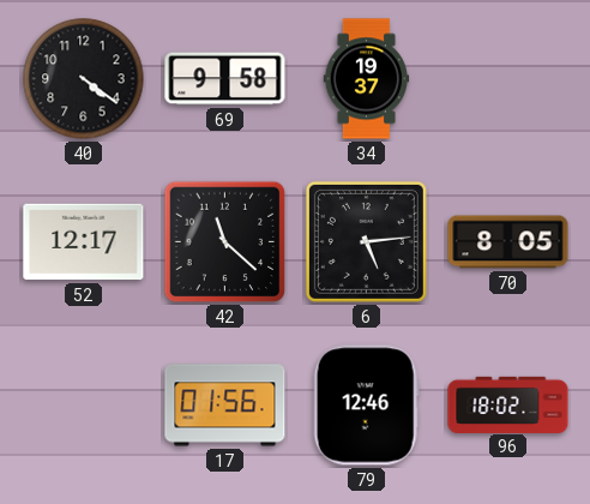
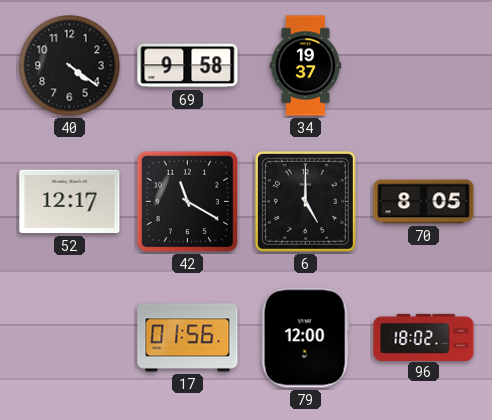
42: 11:22 -> 11:20 (188, 202)
6: 5:14 -> 5:00 (305, 201)
79: 12:46 -> 12:00 (305, 338)
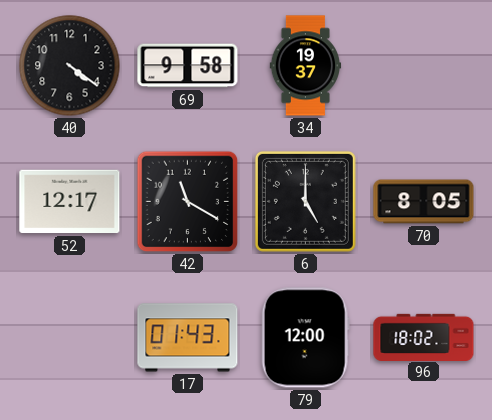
17: 01:56 -> 01:43 (188, 338)
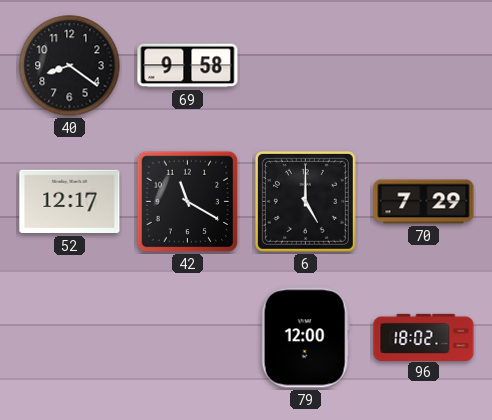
40: 4:21 -> 8:21 (70, 66)
34: 19:37 -> none (306, 66)
70: 8:05 -> 7:29 (424, 202)
17: 01:43 -> none (188, 338)
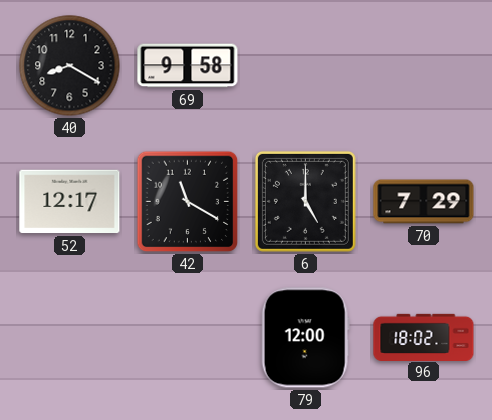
40: 8:21 -> 8:20 (70, 66)
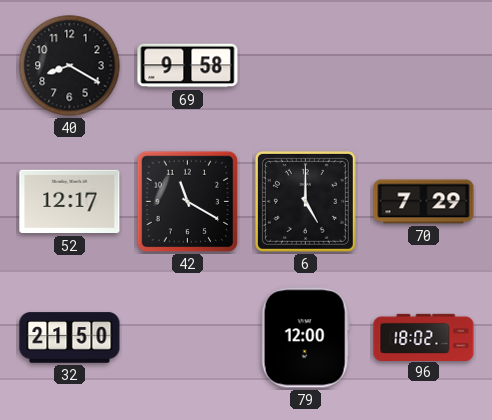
32: none -> 21:50 (70, 338)
